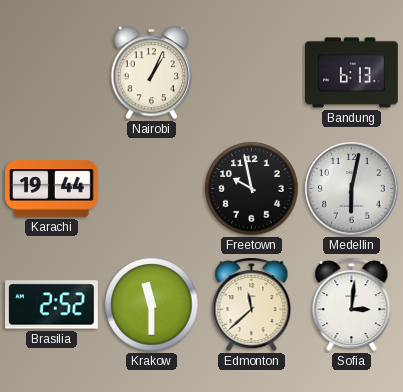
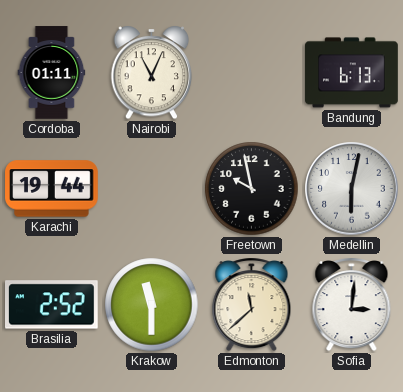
Cordoba: none -> 01:11 (52, 73)
Nairobi: 1:04 -> 11:04 (152, 73)
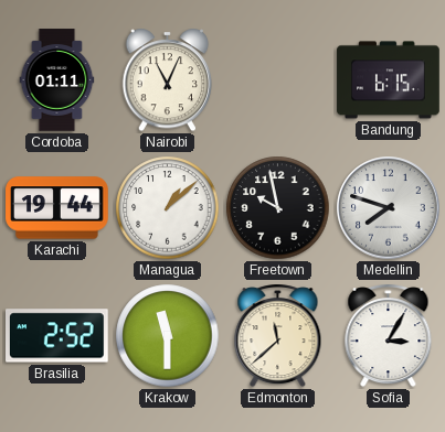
Bandung: 6:13 -> 6:15 (389, 80)
Managua: none -> 1:08 (168, 208)
Medellin: 6:02 -> 7:48 (389, 208)
Sofia: 3:01 -> 3:05 (389, 336)
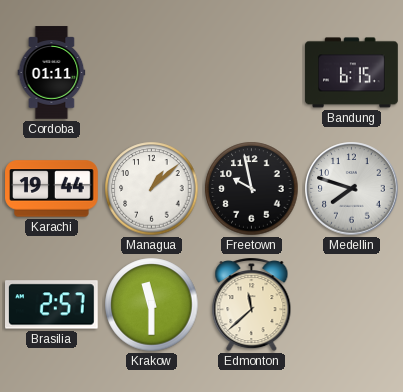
Nairobi: 11:04 -> none (168, 80)
Brasilia: 2:52 -> 2:57 (52, 305)
Sofia: 3:05 -> none (389, 336)
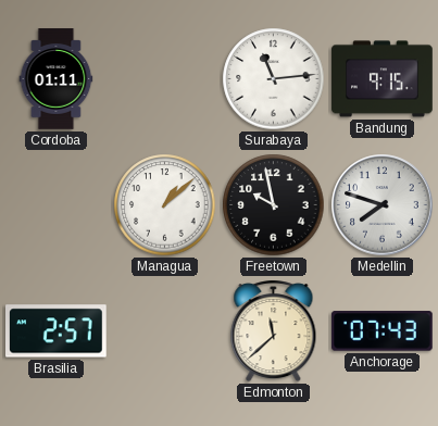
Surabaya: none -> 11:14 (274, 79)
Bandung: 6:15 -> 9:15 (383, 79)
Karachi: 19:44 -> none (52, 189)
Krakow: 11:30 -> none (152, 305)
Anchorage: none -> 07:43 (381, 331)
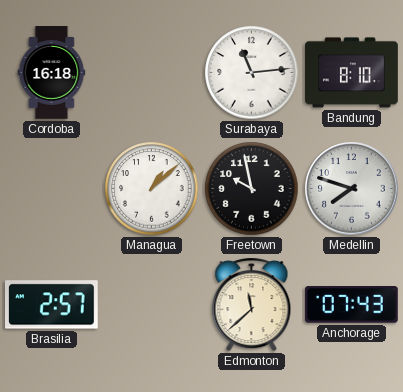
Cordoba: 01:11 -> 16:18 (52, 73)
Bandung: 9:15 -> 8:10 (352, 73)
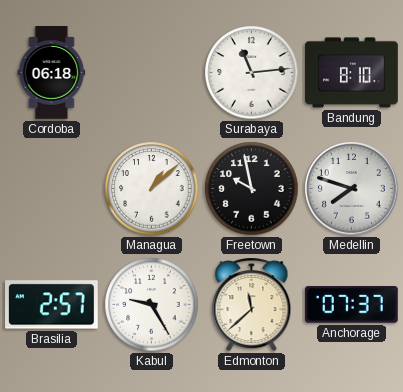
Cordoba: 16:18 -> 06:18 (52, 73)
Kabul: none -> 9:25 (152, 305)
Anchorage: 07:43 -> 07:37 (351, 305)
